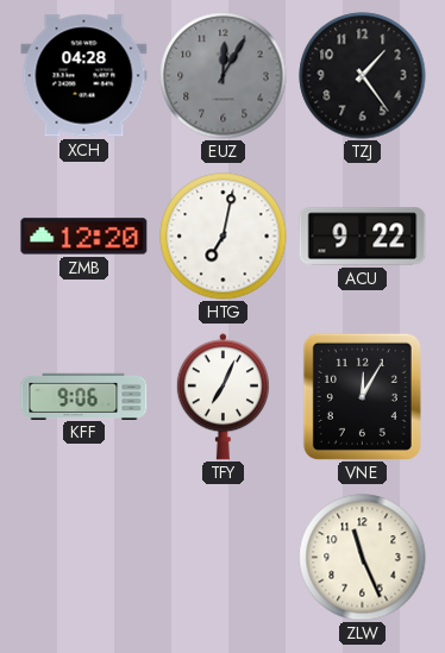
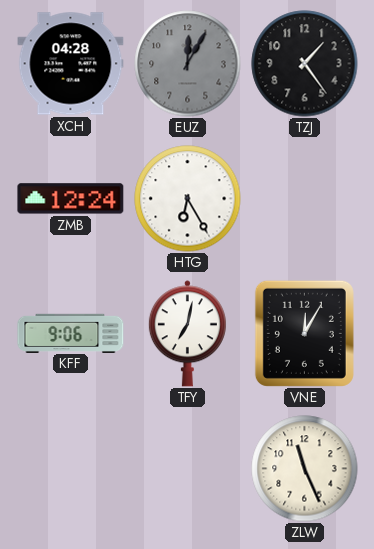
ZMB: 12:20 -> 12:24 (71, 199)
HTG: 7:02 -> 6:25 (188, 199)
ACU: 9:22 -> none (363, 237)
TFY: 7:04 -> 7:02 (187, 334)
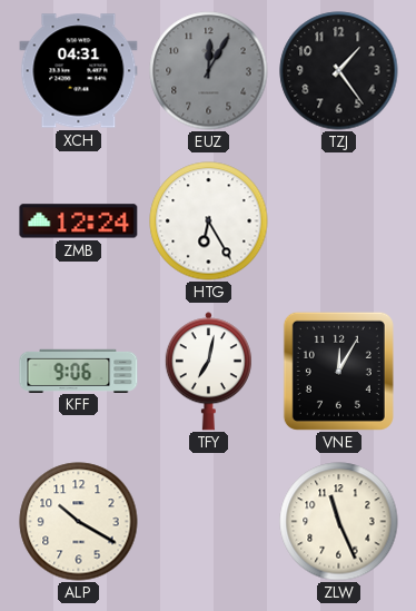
XCH: 04:28 -> 04:31 (79, 71)
ALP: none -> 10:20 (79, 522)
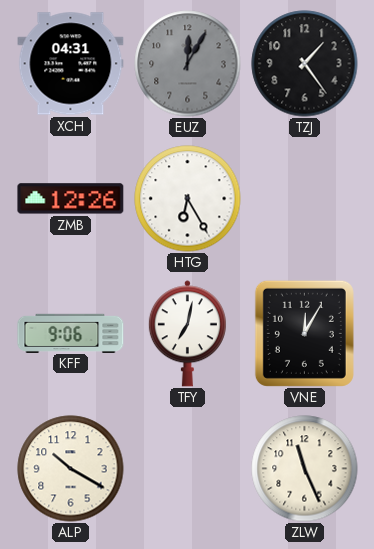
ZMB: 12:24 -> 12:26 (71, 199)
